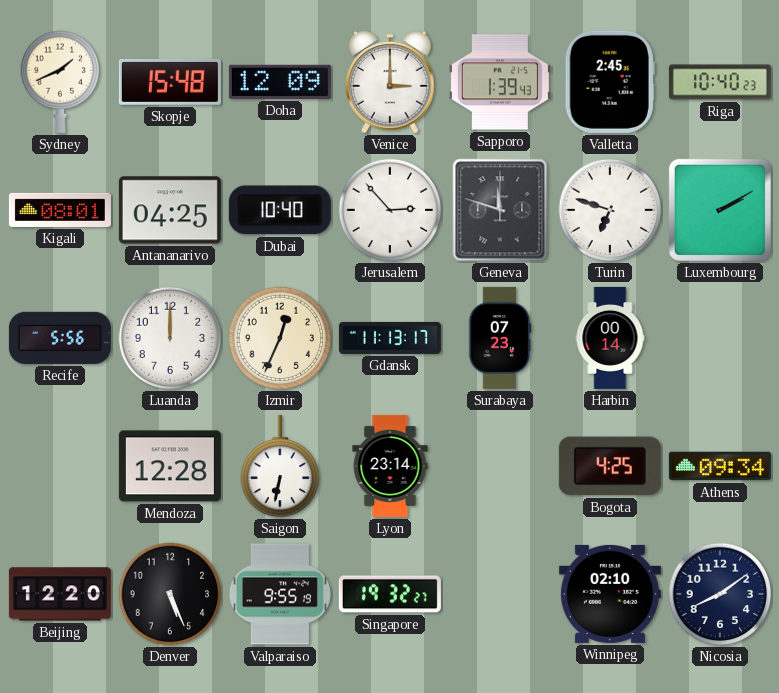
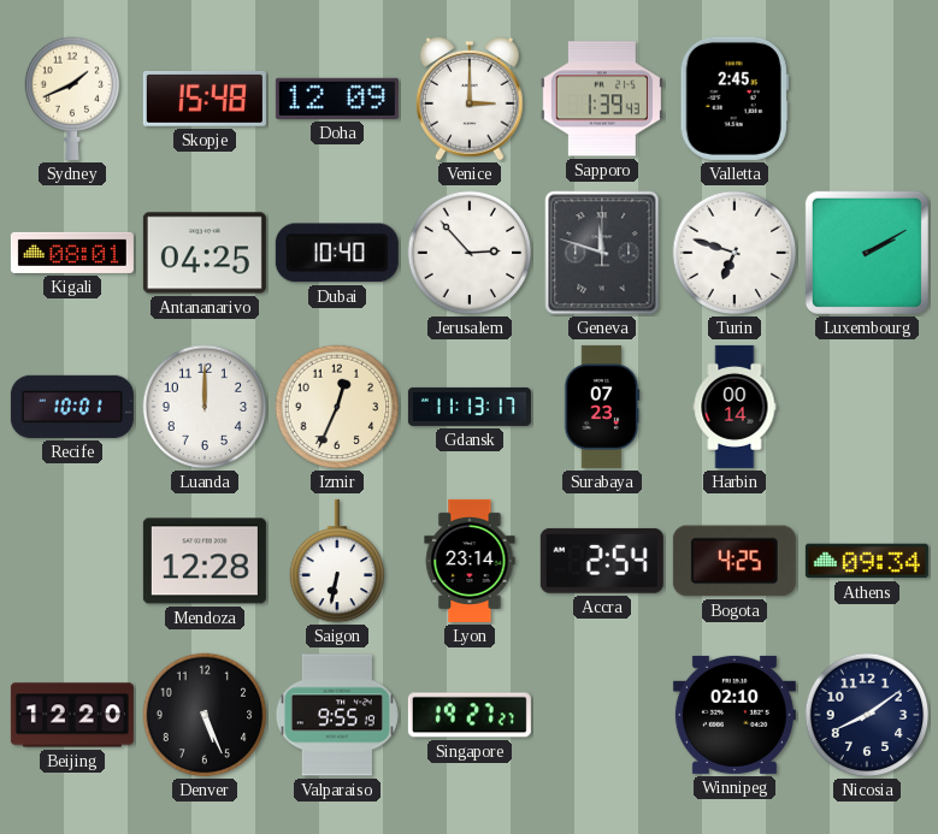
Riga: 10:40 -> none (720, 82)
Recife: 5:56 -> 10:01 (72, 407)
Accra: none -> 2:54 (602, 561)
Singapore: 19:32 -> 19:27 (470, 715)
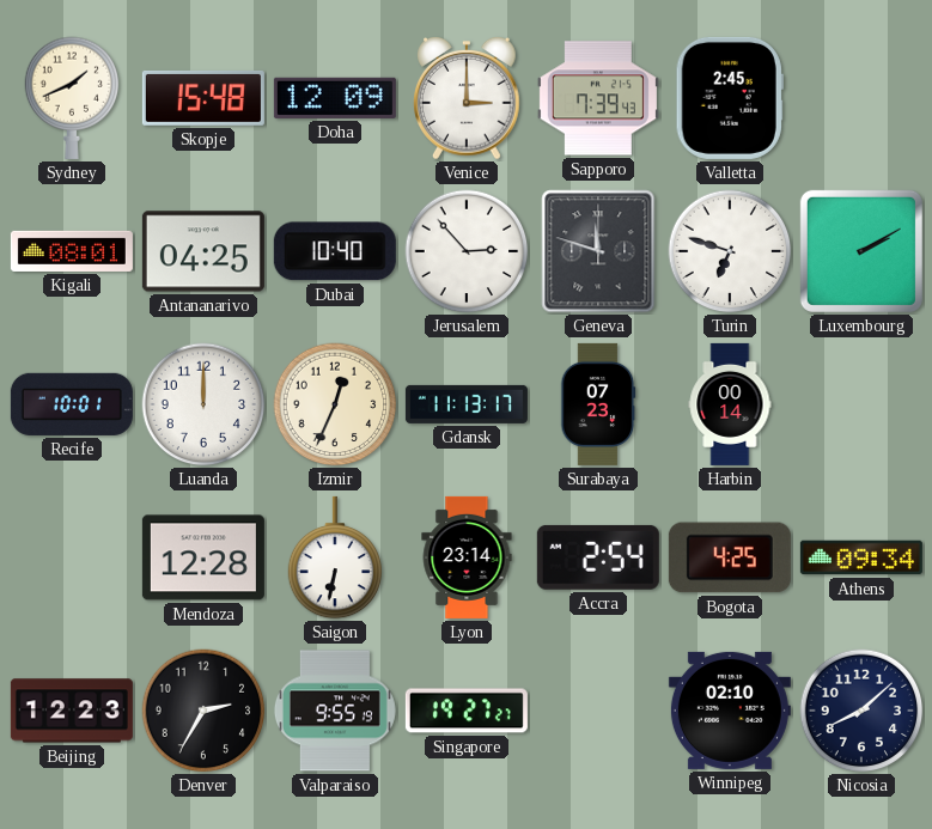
Sapporo: 1:39 -> 7:39 (598, 98)
Beijing: 12:20 -> 12:23 (72, 711)
Denver: 5:26 -> 2:35 (203, 711)
Nicosia: 8:09 -> 8:08 (861, 711)
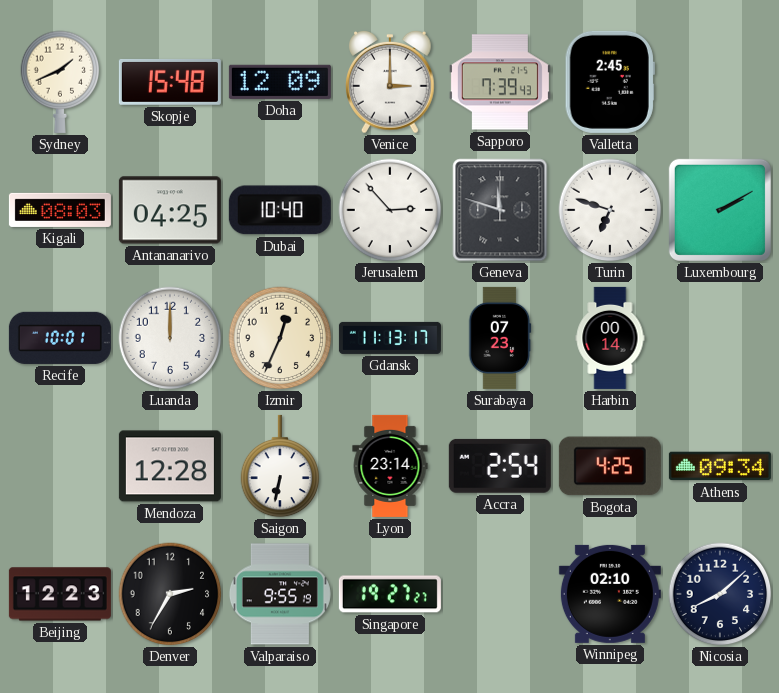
Kigali: 08:01 -> 08:03 (60, 210)
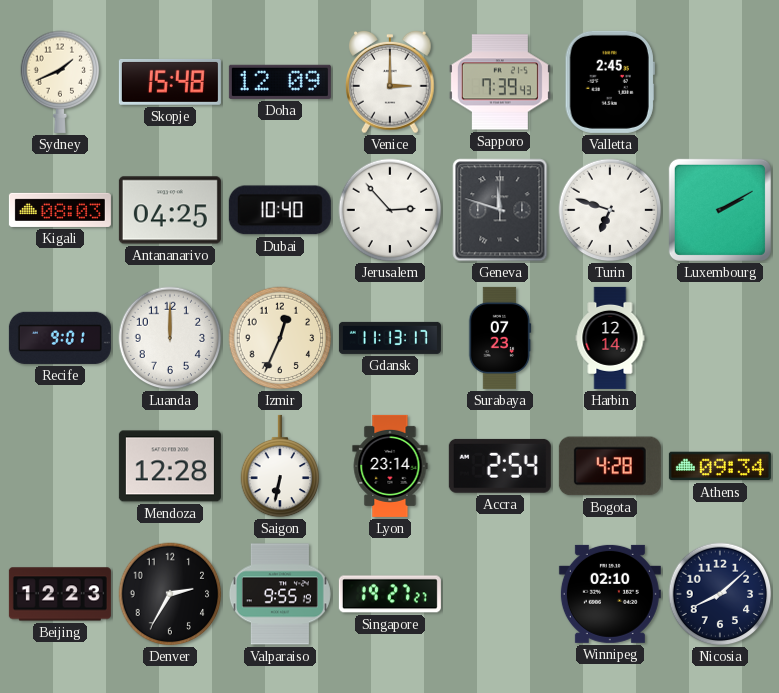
Recife: 10:01 -> 9:01 (60, 338)
Harbin: 00:14 -> 12:14 (610, 338)
Bogota: 4:25 -> 4:28 (610, 466)
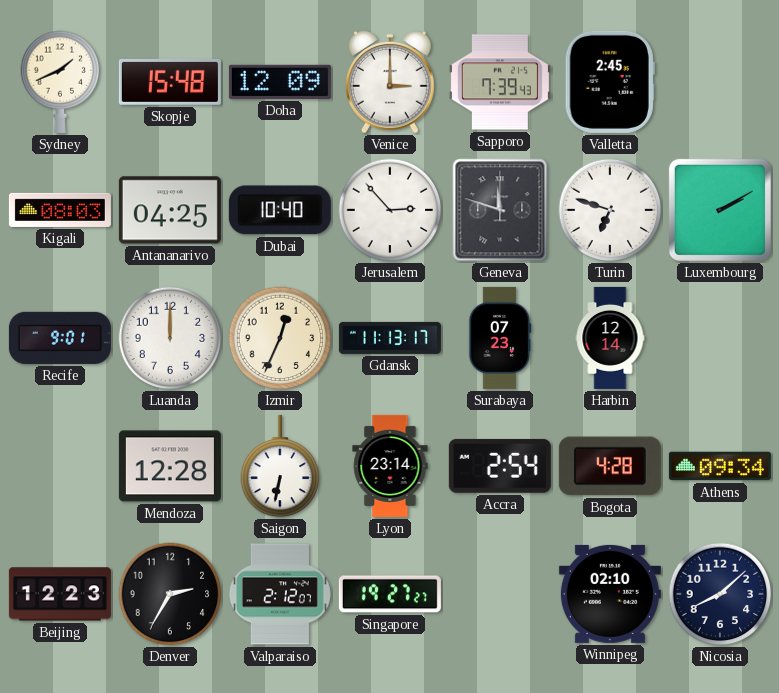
Valparaiso: 9:55 -> 2:12 (280, 594)
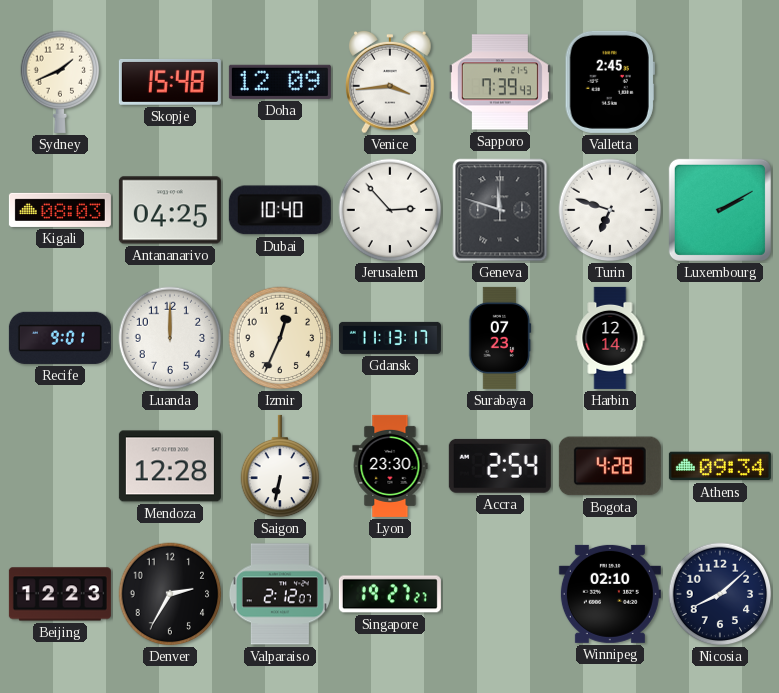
Venice: 3:00 -> 3:44 (390, 82)
Lyon: 23:14 -> 23:30 (390, 466)
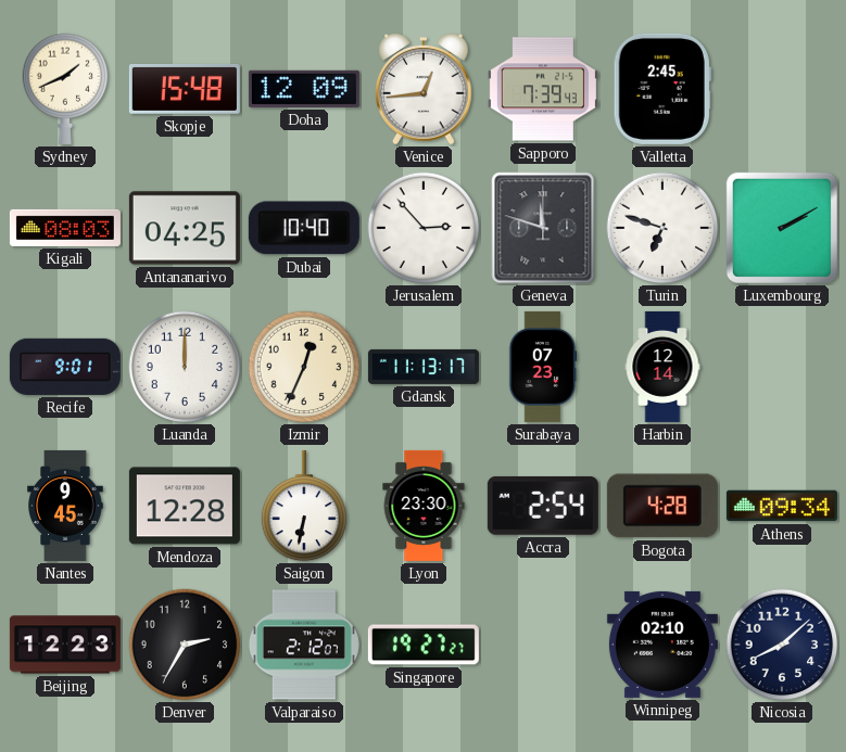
Venice: 3:44 -> 12:44 (424, 89)
Nantes: none -> 9:45 (65, 506)
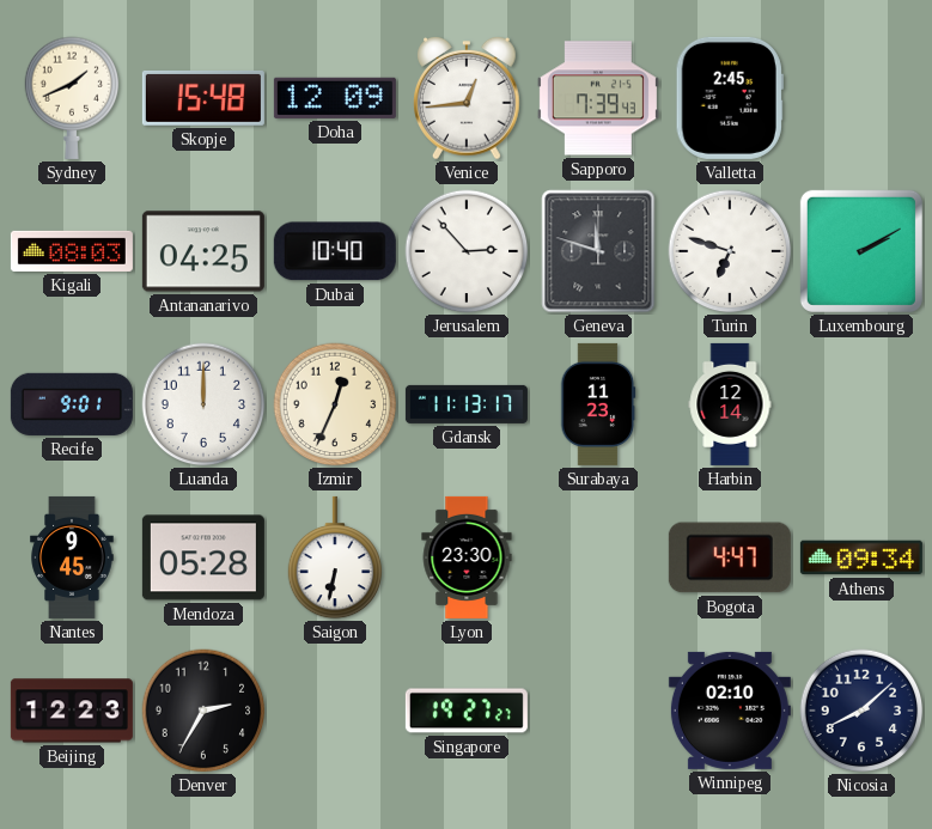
Surabaya: 07:23 -> 11:23 (598, 404)
Mendoza: 12:28 -> 05:28 (203, 557)
Accra: 2:54 -> none (543, 506)
Bogota: 4:28 -> 4:47 (730, 557)
Valparaiso: 2:12 -> none (304, 645)
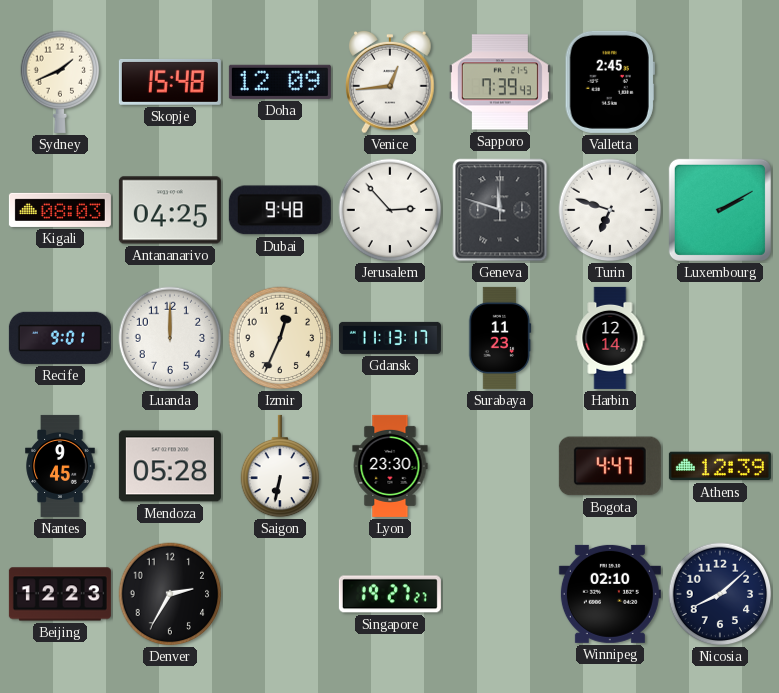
Dubai: 10:40 -> 9:48 (280, 210)
Athens: 09:34 -> 12:39 (720, 466)
